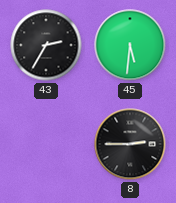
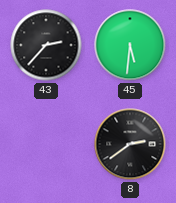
43: 2:35 -> 2:37 (46, 45)
8: 2:45 -> 2:39 (130, 144)
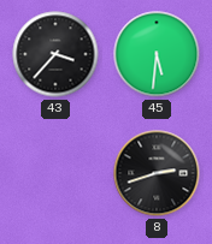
43: 2:37 -> 3:37 (55, 54)
8: 2:39 -> 2:42 (157, 173)
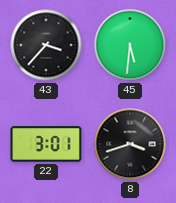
22: none -> 3:01 (46, 144)
8: 2:42 -> 3:42 (130, 144)
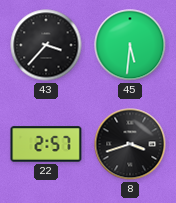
22: 3:01 -> 2:57 (46, 144)
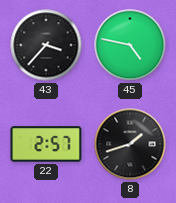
45: 5:31 -> 4:47 (130, 45)
8: 3:42 -> 1:42 (130, 144)
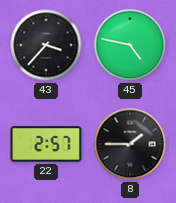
8: 1:42 -> 1:45 (130, 144)
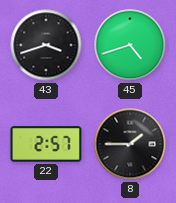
43: 3:37 -> 3:42 (46, 45)
45: 4:47 -> 4:42 (130, 45)
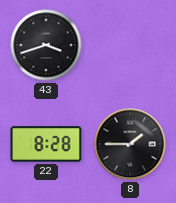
45: 4:42 -> none (130, 45)
22: 2:57 -> 8:28 (46, 144)
